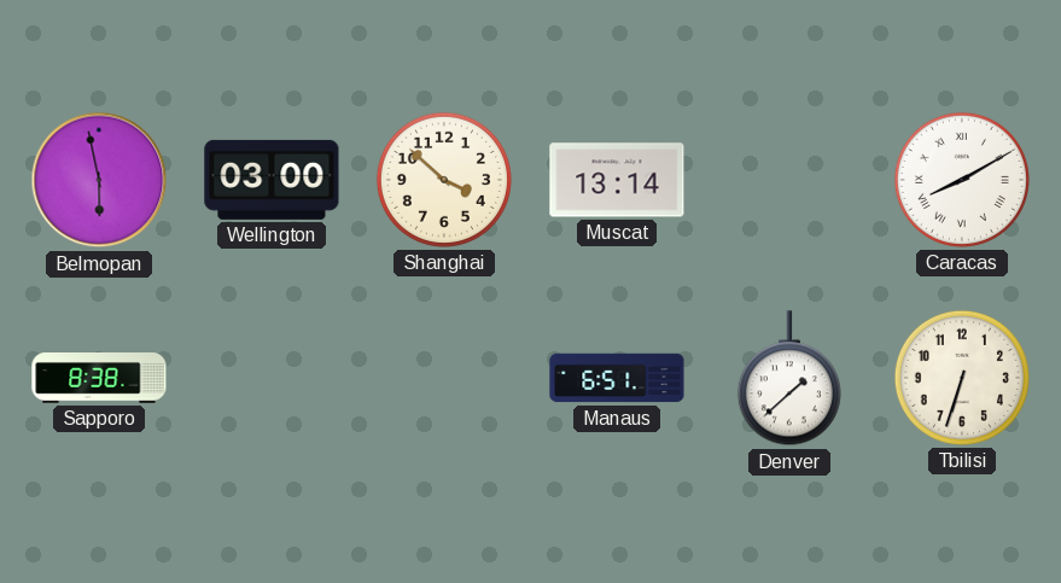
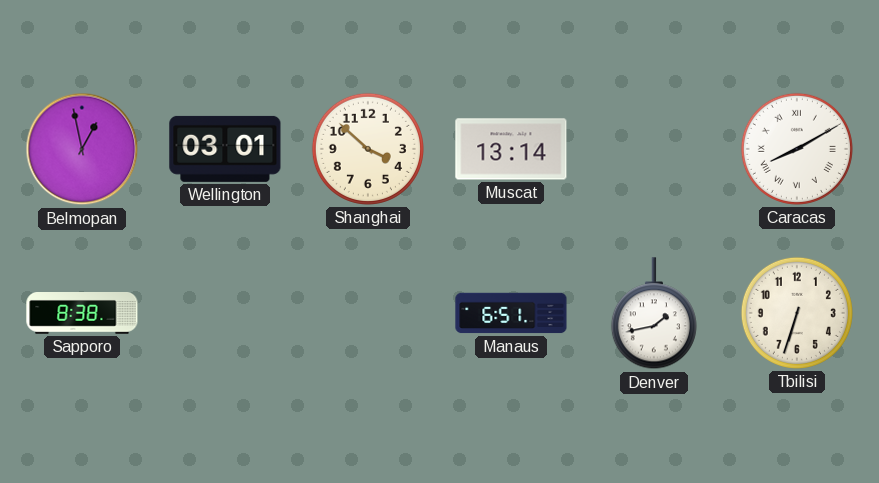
Belmopan: 5:58 -> 12:58 (82, 149)
Wellington: 03:00 -> 03:01 (225, 149)
Denver: 1:38 -> 1:43 (654, 314)
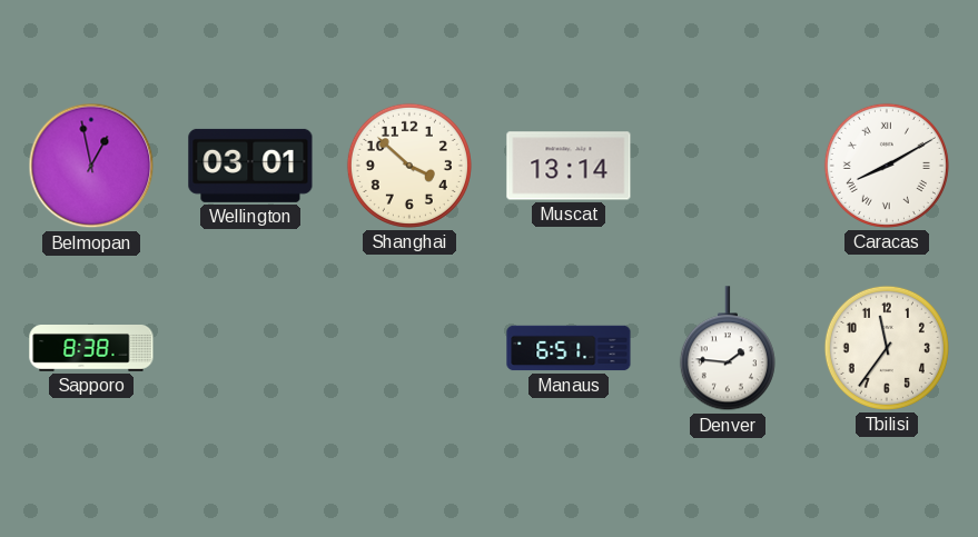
Denver: 1:43 -> 1:46 (728, 349)
Tbilisi: 6:33 -> 11:36 (887, 348)
